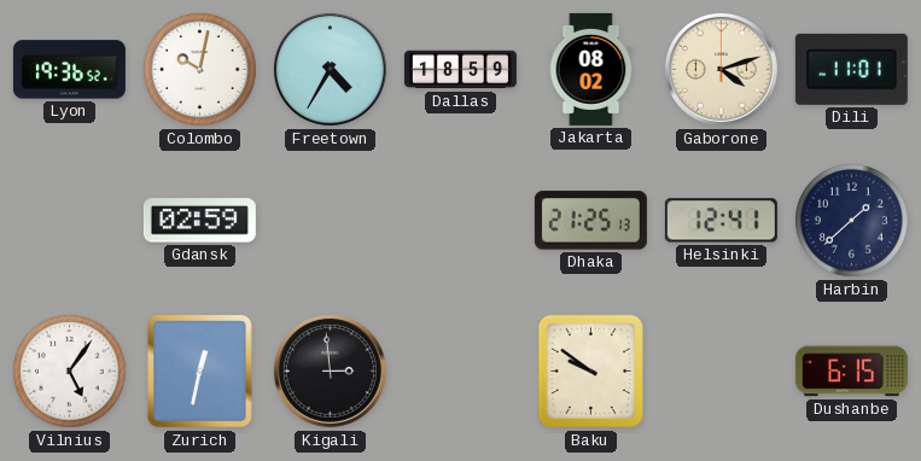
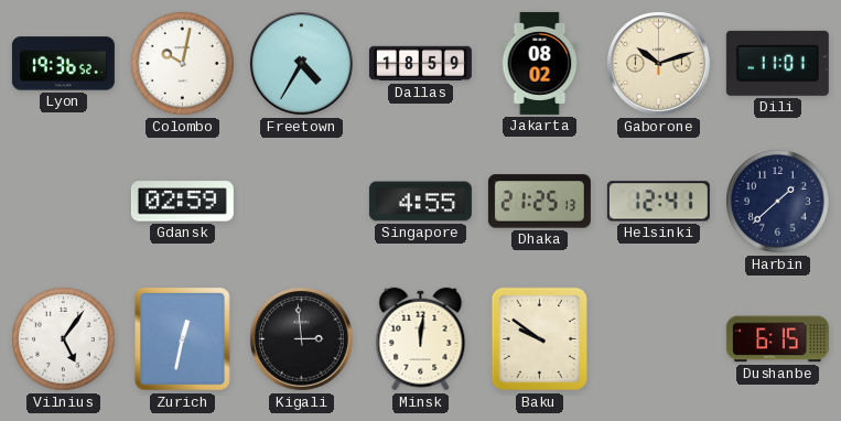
Gaborone: 4:12 -> 10:12 (659, 64)
Singapore: none -> 4:55 (420, 202)
Minsk: none -> 12:01 (421, 339)
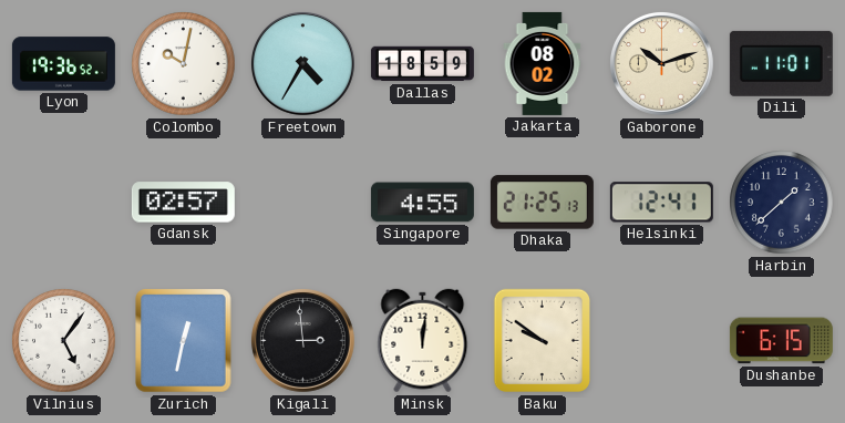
Gdansk: 02:59 -> 02:57 (183, 203)
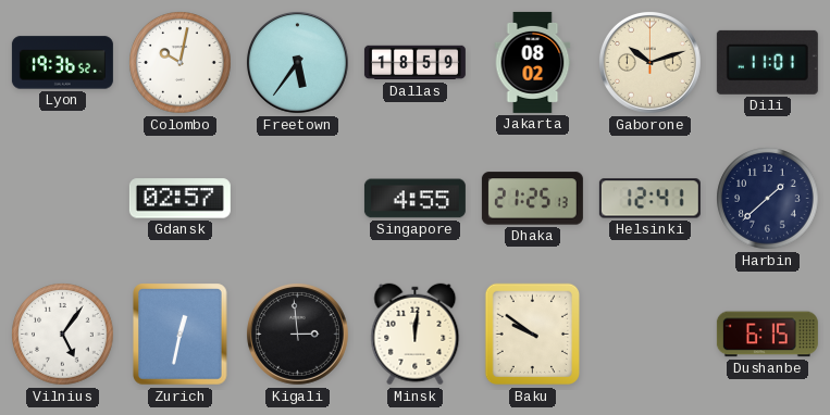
Freetown: 4:35 -> 5:36 (298, 63)
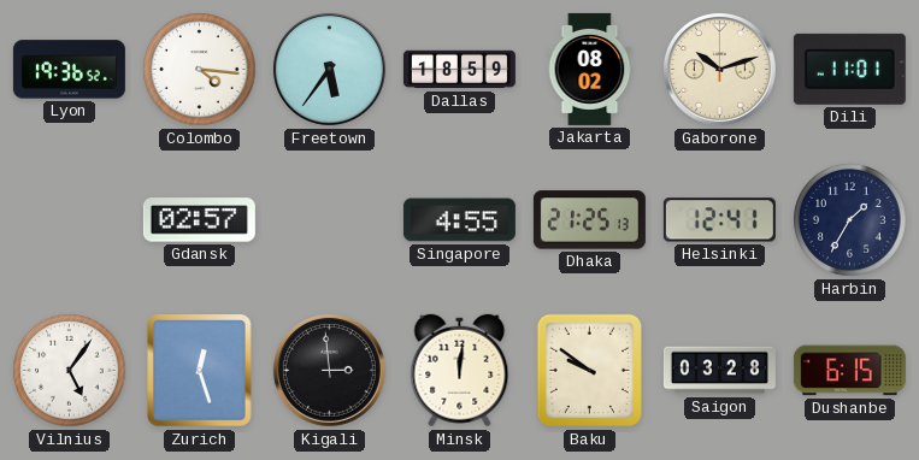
Colombo: 10:02 -> 4:16 (200, 70)
Harbin: 1:38 -> 1:35 (850, 220)
Zurich: 12:32 -> 12:27 (200, 371)
Saigon: none -> 03:28 (719, 371)
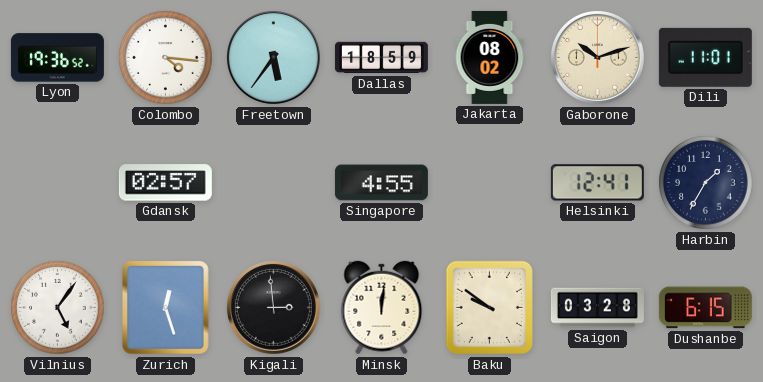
Dhaka: 21:25 -> none (589, 220)
